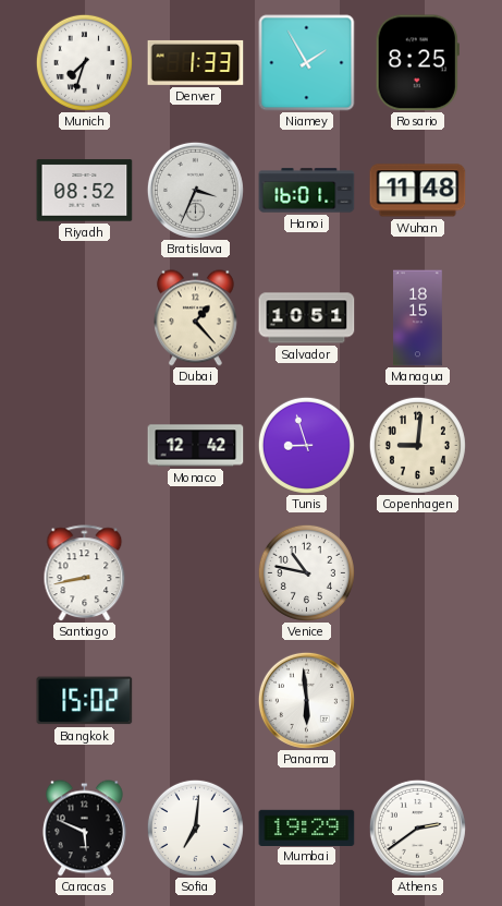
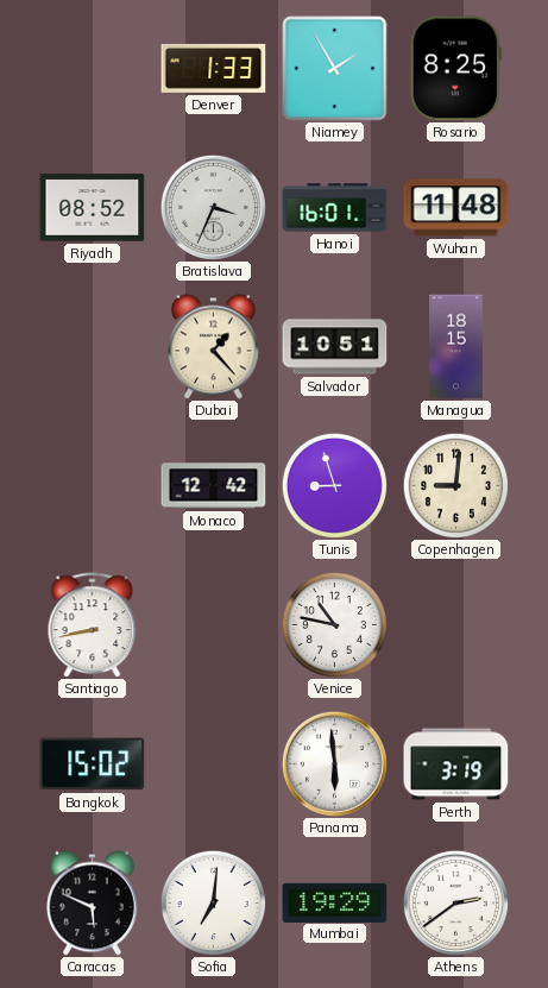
Munich: 7:33 -> none (84, 62)
Perth: none -> 3:19 (456, 764)
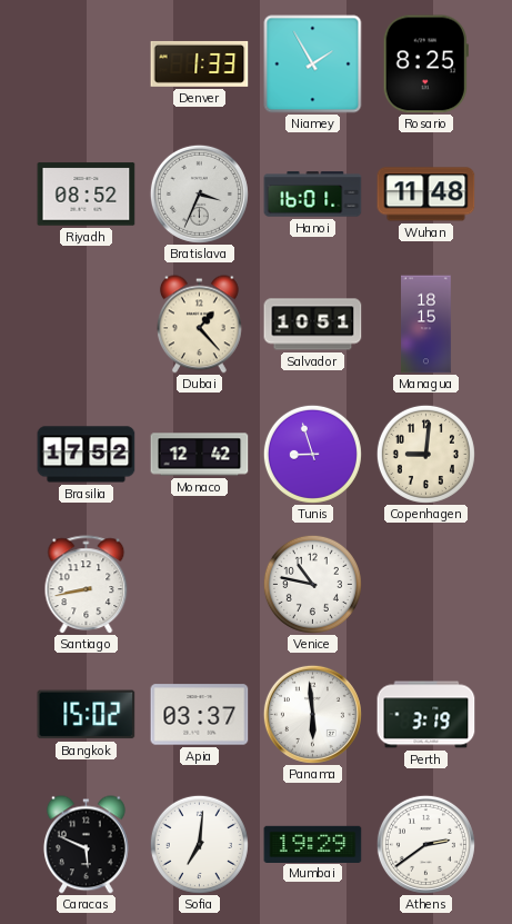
Brasilia: none -> 17:52 (87, 455)
Apia: none -> 03:37 (200, 715)
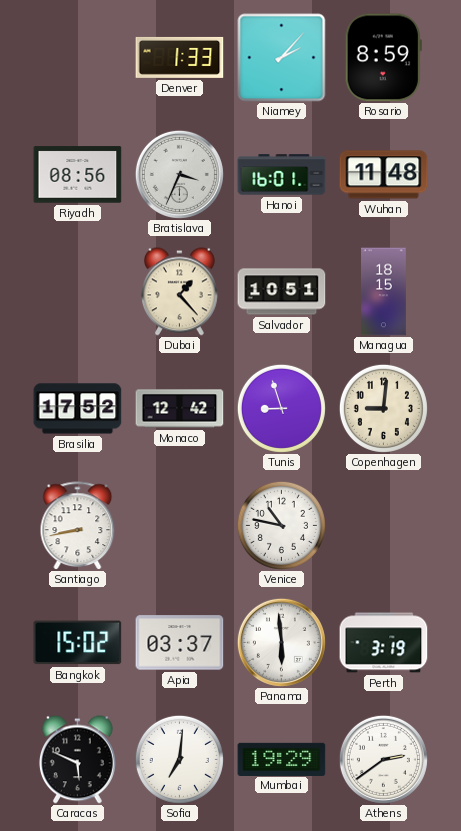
Niamey: 1:55 -> 2:07 (282, 58)
Rosario: 8:25 -> 8:59 (383, 58)
Riyadh: 08:52 -> 08:56 (78, 175)
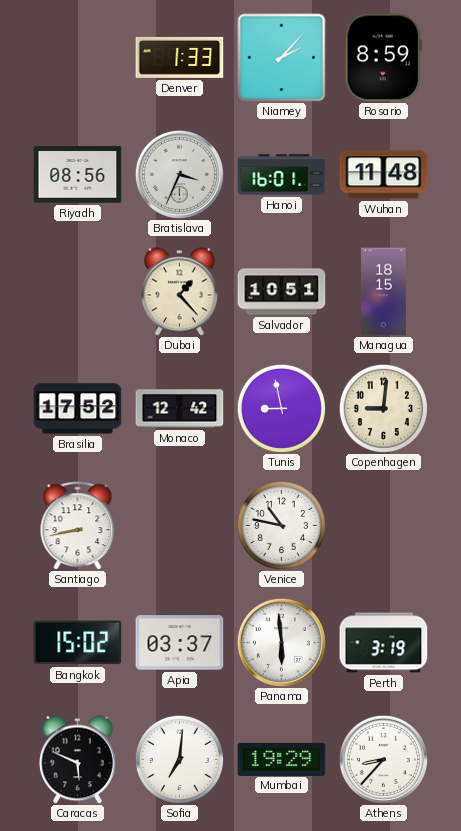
Tunis: 8:57 -> 8:58 (281, 408)
Athens: 2:39 -> 8:37 (383, 759)
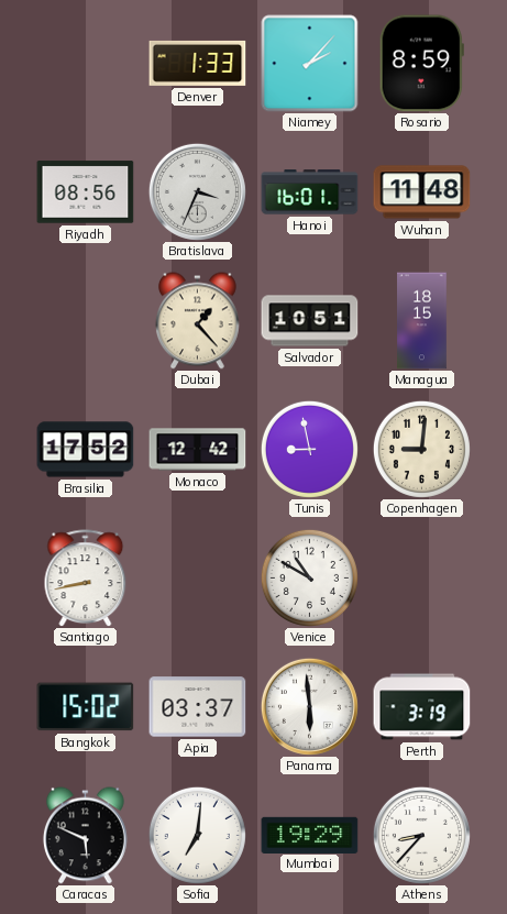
Venice: 10:47 -> 10:50 (309, 577)
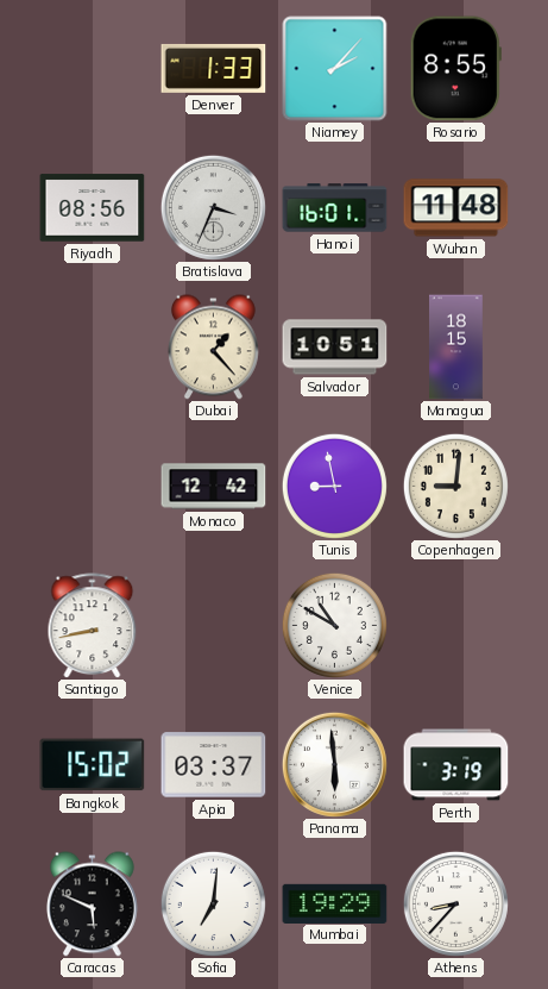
Rosario: 8:59 -> 8:55 (455, 69)
Brasilia: 17:52 -> none (86, 450)
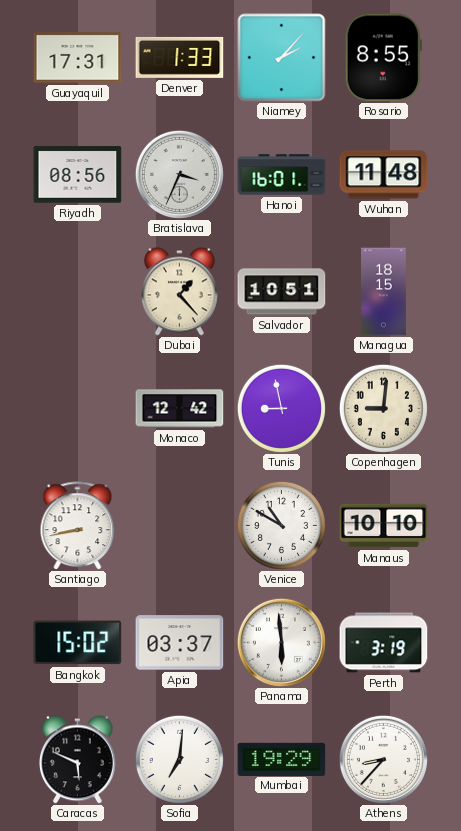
Guayaquil: none -> 17:31 (78, 58)
Manaus: none -> 10:10 (384, 526)
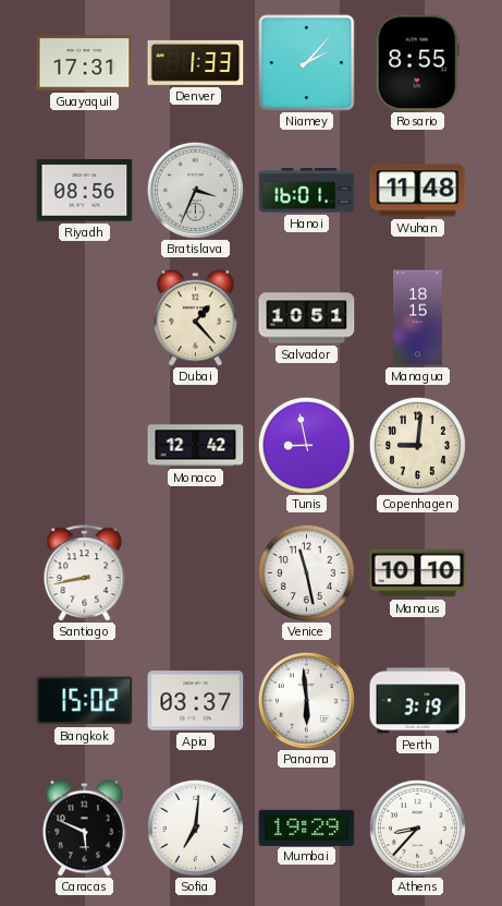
Venice: 10:50 -> 11:28 (306, 572)
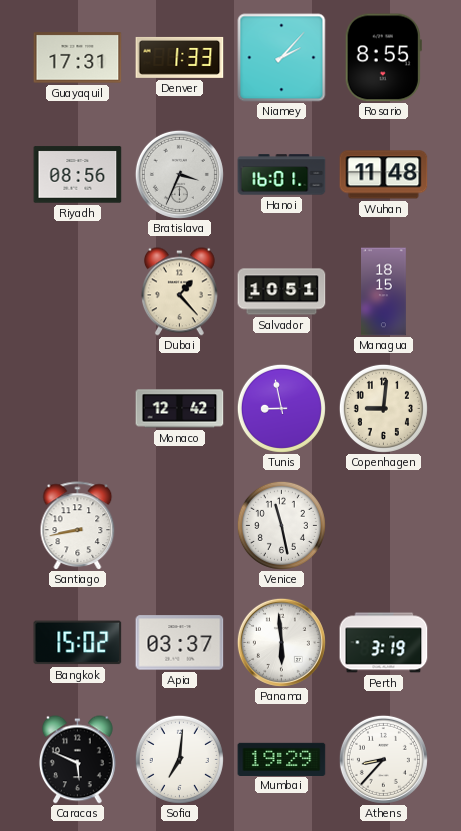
Manaus: 10:10 -> none (418, 573)
